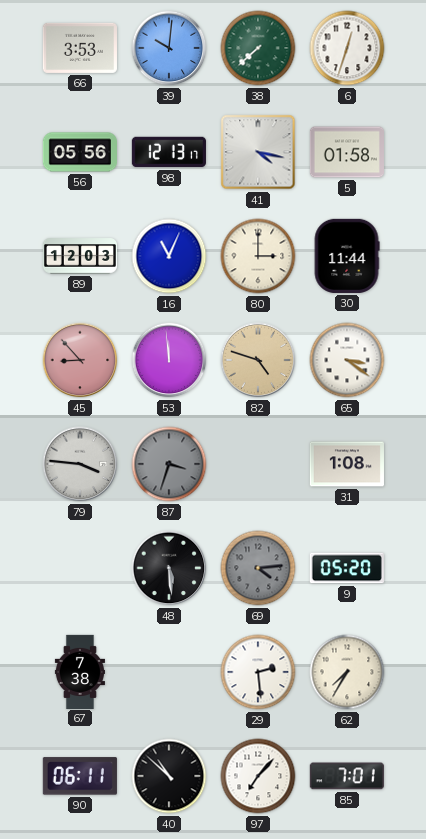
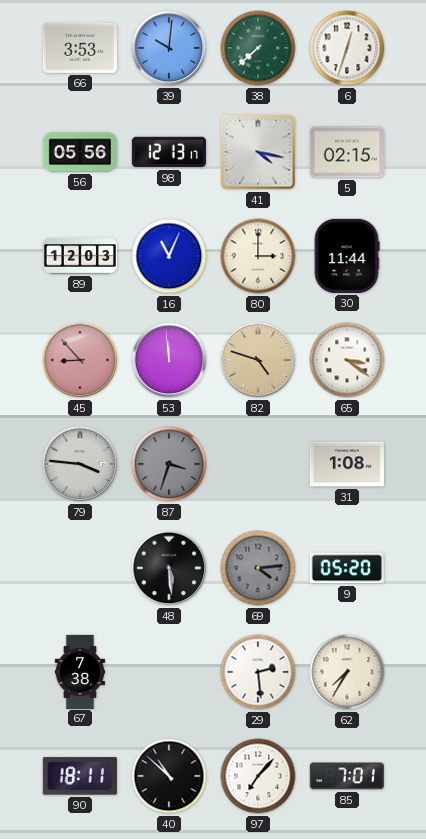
5: 01:58 -> 02:15 (347, 152)
90: 06:11 -> 18:11 (80, 776)
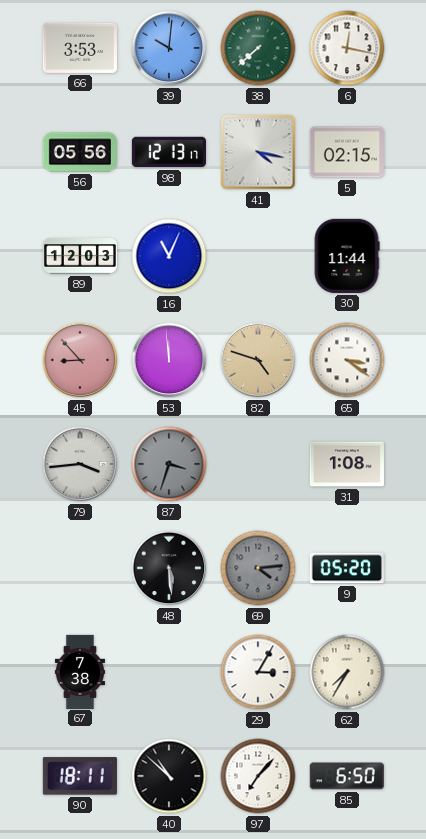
6: 12:33 -> 12:17 (347, 48)
80: 3:00 -> none (258, 256)
79: 3:46 -> 3:44 (80, 464)
29: 2:29 -> 3:05 (258, 672)
85: 7:01 -> 6:50 (347, 776)
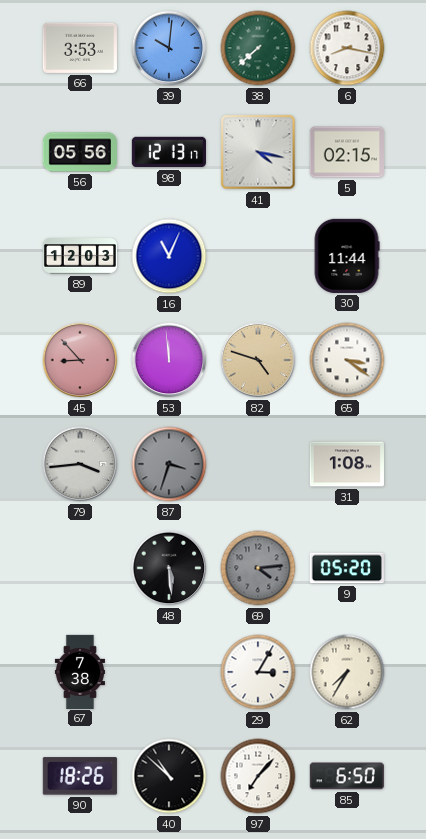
6: 12:17 -> 8:17 (347, 48)
90: 18:11 -> 18:26 (80, 776)
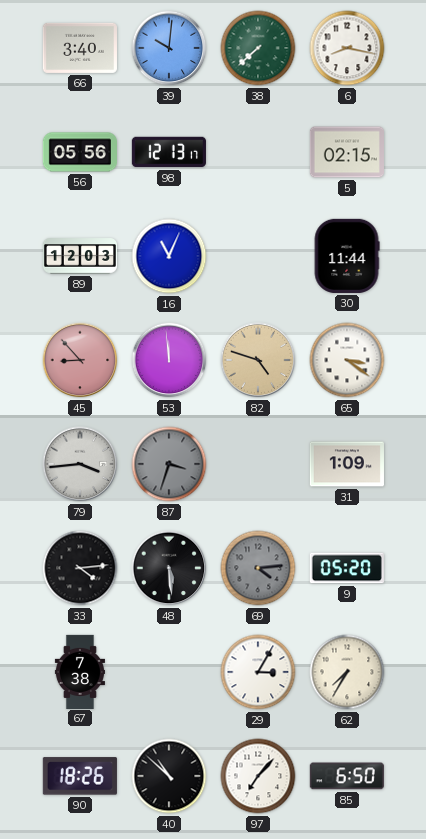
66: 3:53 -> 3:40 (80, 48)
41: 4:17 -> none (258, 152)
31: 1:08 -> 1:09 (347, 464)
33: none -> 4:14 (80, 568)
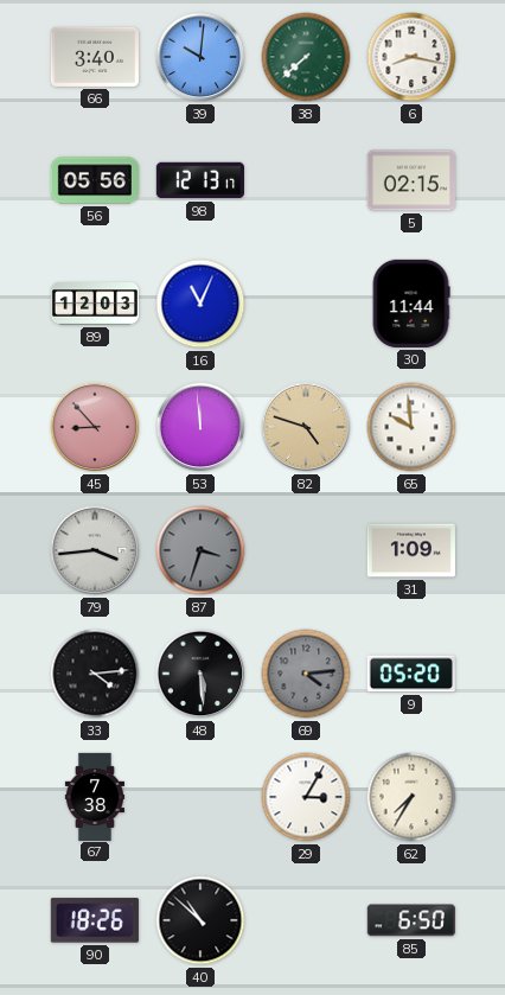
65: 3:21 -> 9:59 (411, 427)
97: 7:07 -> none (258, 776)
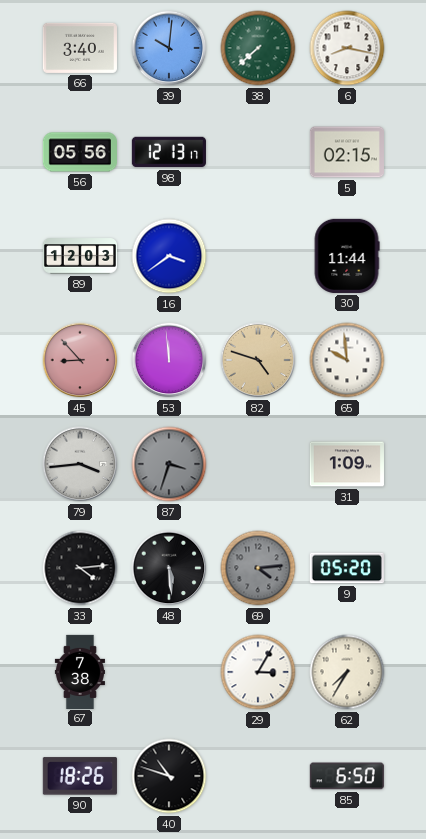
16: 11:04 -> 3:39 (169, 256)
40: 10:52 -> 10:48 (169, 776)
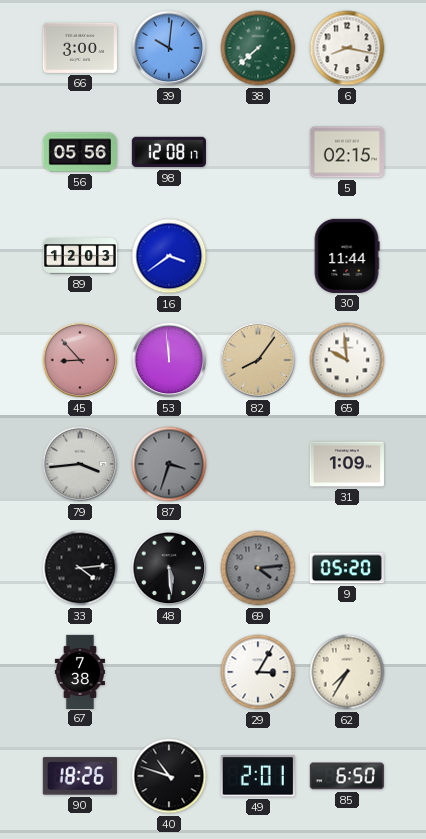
66: 3:40 -> 3:00 (80, 48)
98: 12:13 -> 12:08 (169, 152)
82: 4:48 -> 8:06 (258, 360)
49: none -> 2:01 (258, 776)
